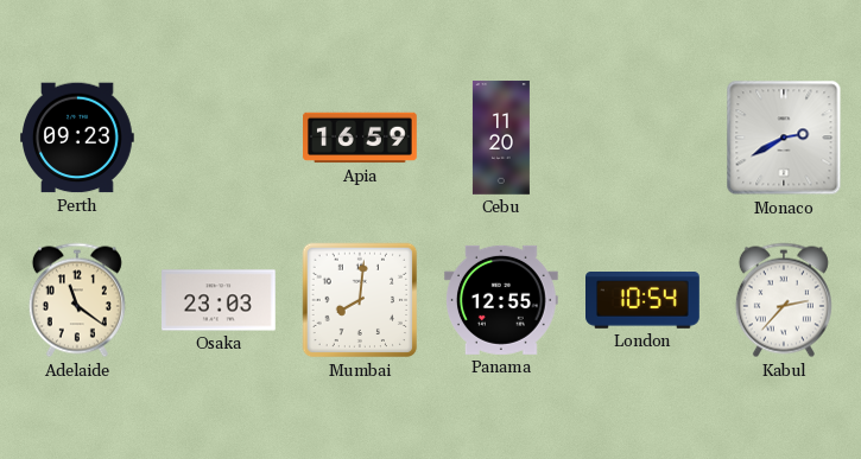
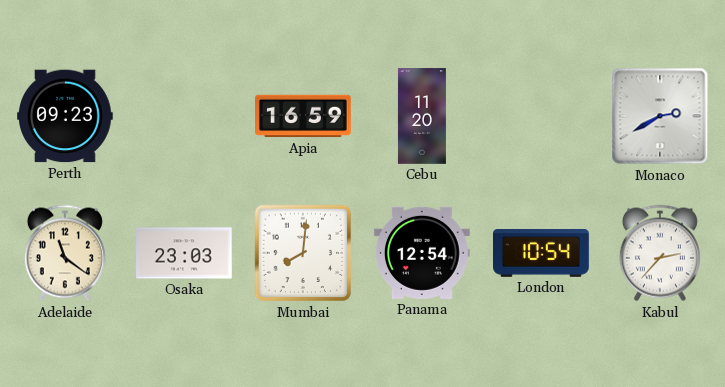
Panama: 12:55 -> 12:54 (422, 253)
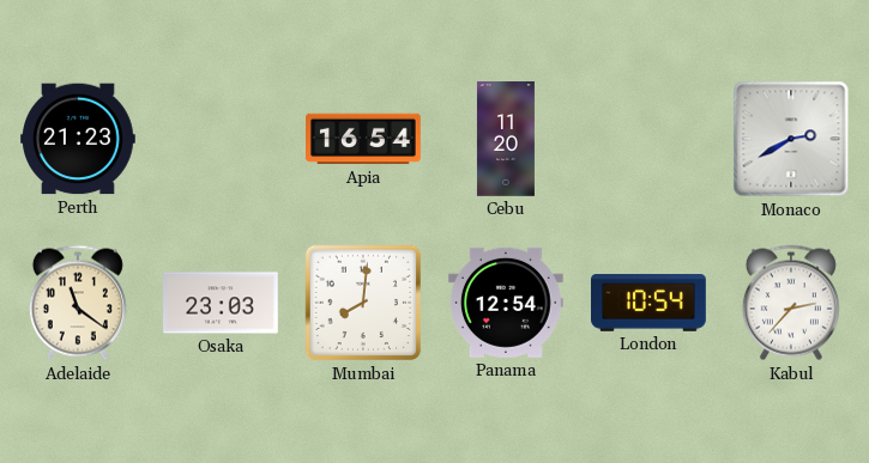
Perth: 09:23 -> 21:23 (79, 139)
Apia: 16:59 -> 16:54 (364, 139)
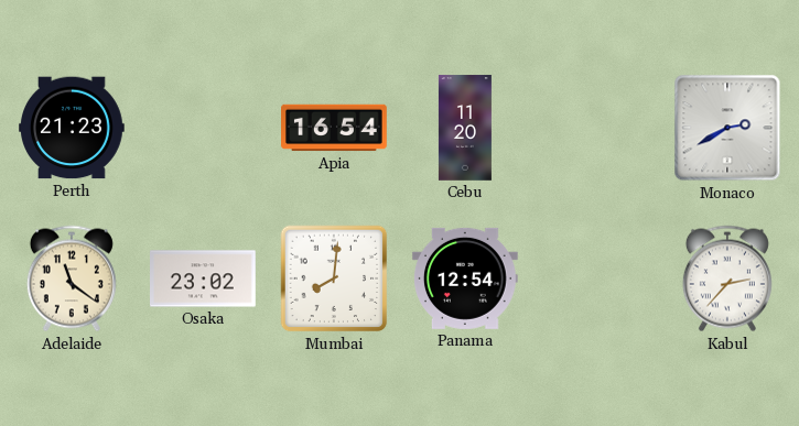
Osaka: 23:03 -> 23:02 (204, 278)
London: 10:54 -> none (650, 304)
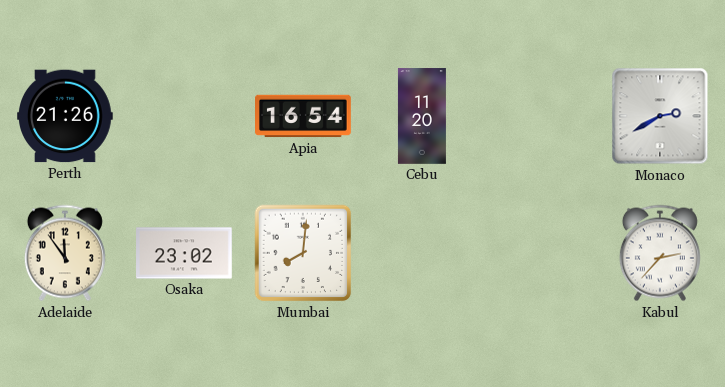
Perth: 21:23 -> 21:26 (66, 116)
Adelaide: 11:21 -> 11:54 (65, 253)
Panama: 12:54 -> none (465, 278)
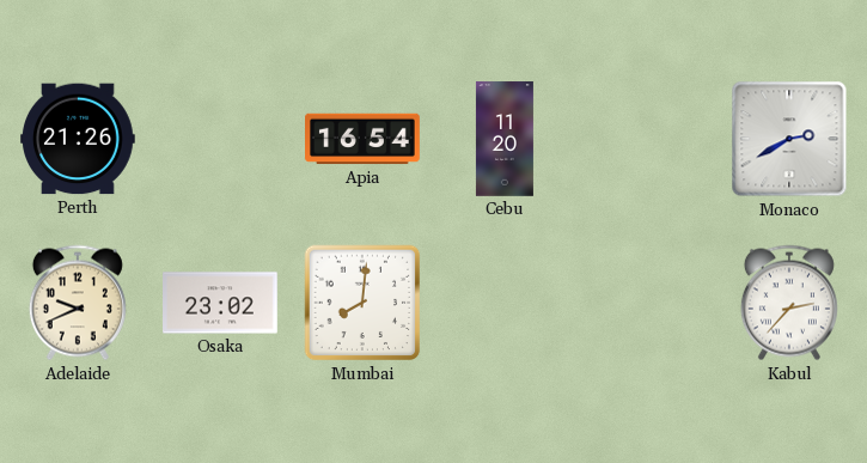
Adelaide: 11:54 -> 9:41 (78, 303)
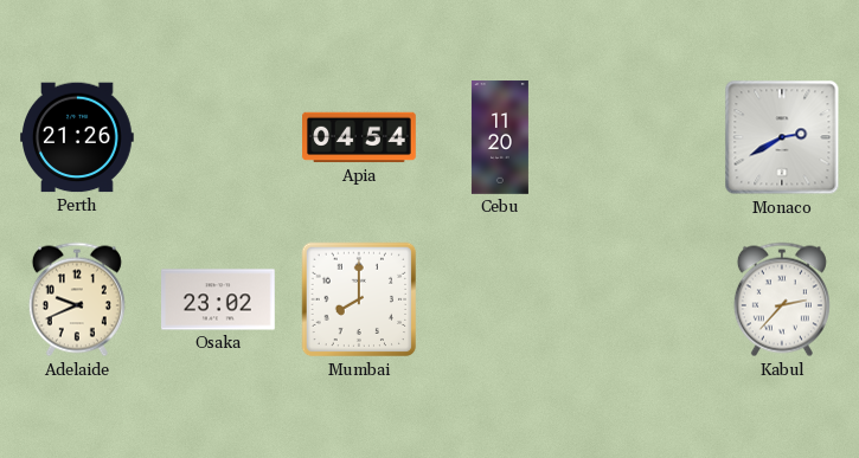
Apia: 16:54 -> 04:54 (360, 137)
Mumbai: 8:01 -> 8:00 (359, 299)
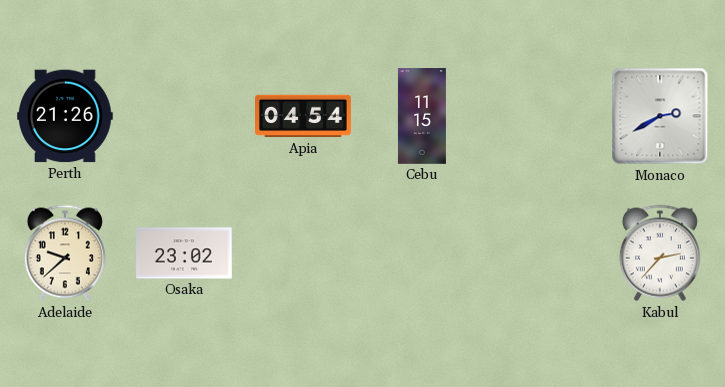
Cebu: 11:20 -> 11:15 (422, 116)
Adelaide: 9:41 -> 9:38 (65, 253)
Mumbai: 8:00 -> none (359, 299)
